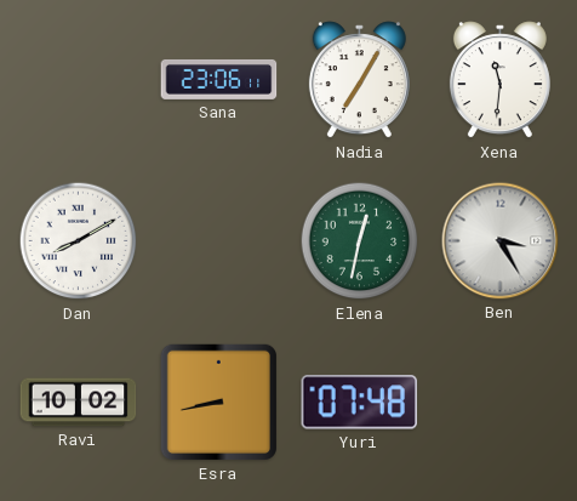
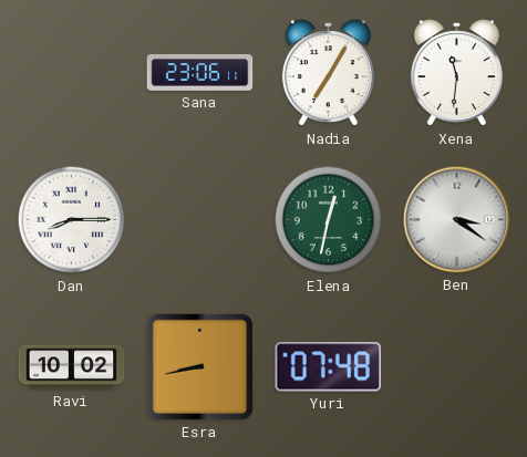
Dan: 8:10 -> 8:15 (72, 220)
Ben: 3:25 -> 3:21 (457, 220)
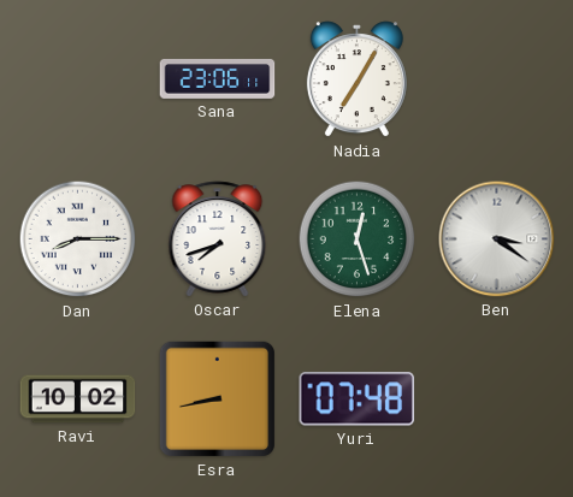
Xena: 11:31 -> none (456, 73)
Oscar: none -> 7:42 (218, 239)
Elena: 12:32 -> 12:27 (358, 239)
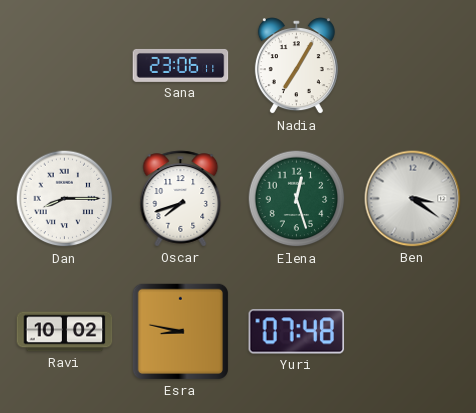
Esra: 8:43 -> 8:47 (180, 331)
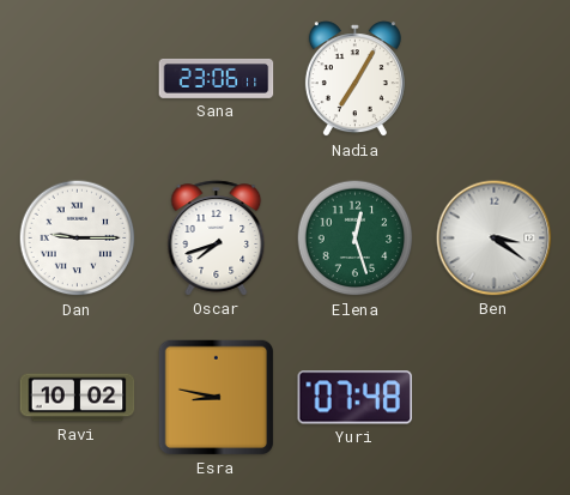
Dan: 8:15 -> 9:15 (78, 239)
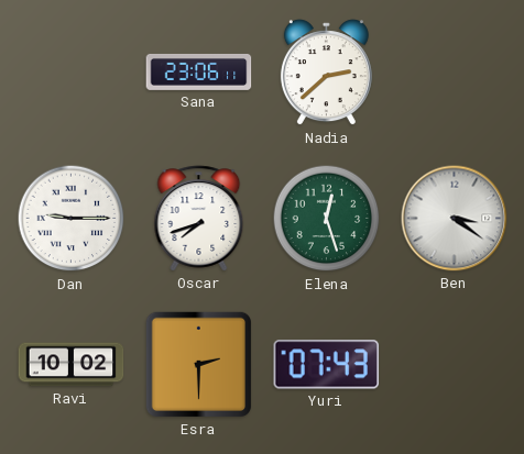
Nadia: 7:05 -> 2:38 (326, 73)
Esra: 8:47 -> 2:30 (198, 364)
Yuri: 07:48 -> 07:43 (327, 365)
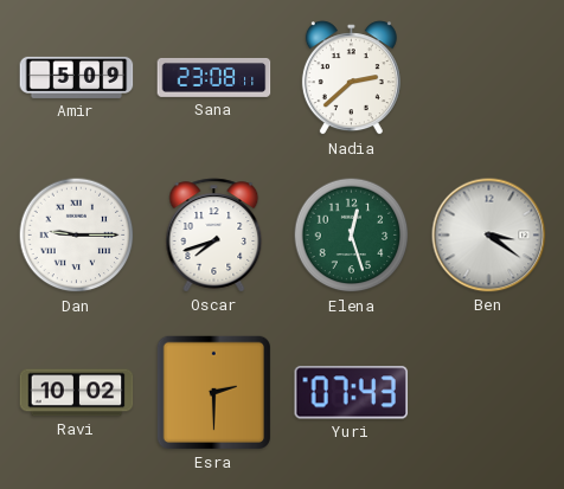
Amir: none -> 5:09 (77, 77)
Sana: 23:06 -> 23:08 (214, 77)
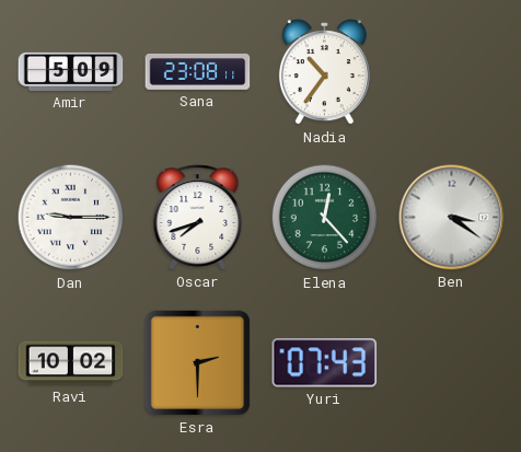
Nadia: 2:38 -> 10:36 (324, 72)
Elena: 12:27 -> 12:23 (325, 218)
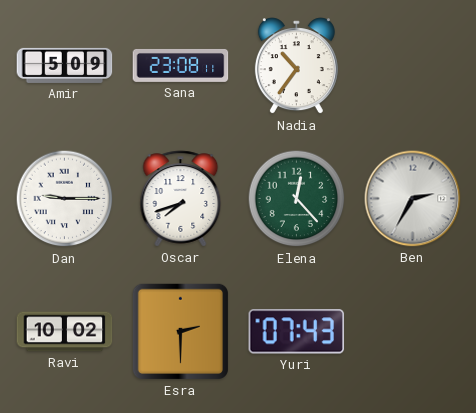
Ben: 3:21 -> 2:35 (413, 199)
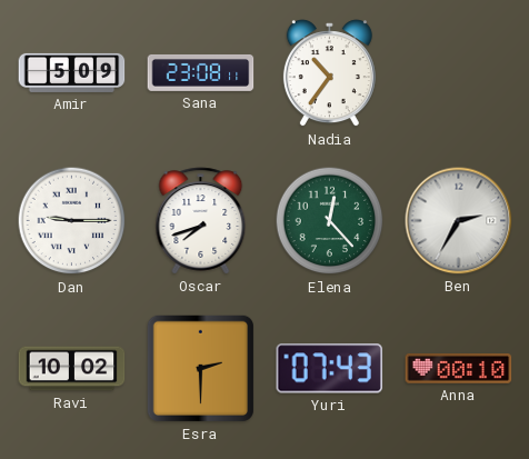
Anna: none -> 00:10 (459, 369)
